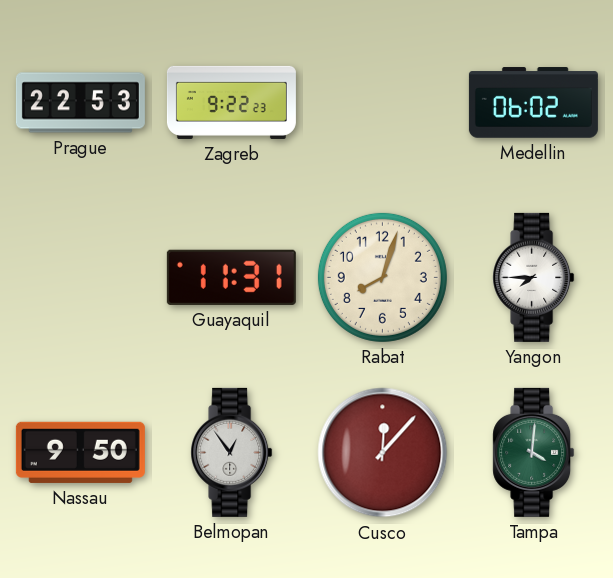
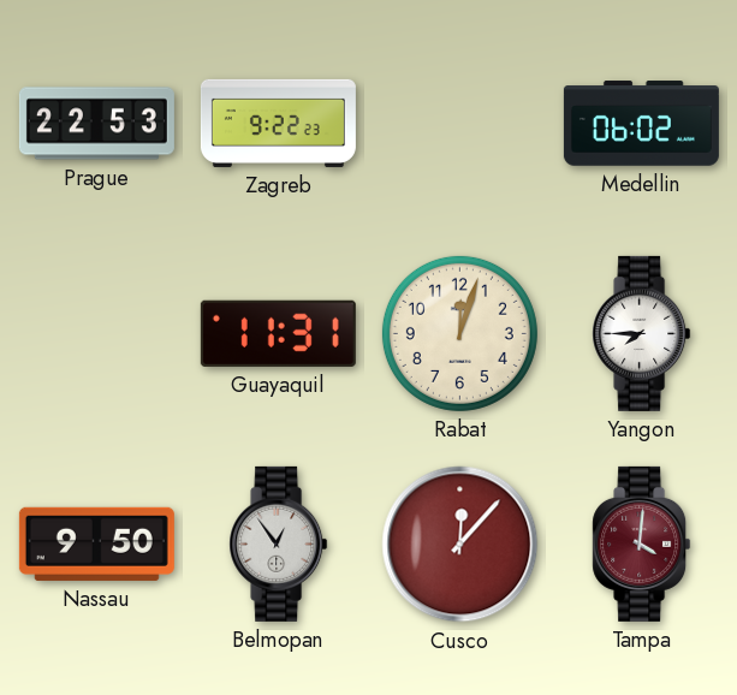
Rabat: 8:03 -> 12:03 (459, 333)
Tampa dial: green -> burgundy (642, 543)
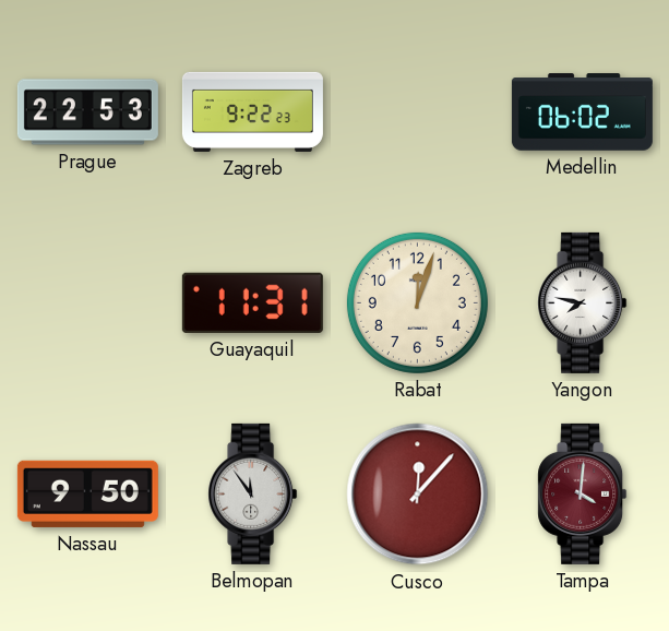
Yangon: 7:45 -> 7:47 (583, 302)
Belmopan: 12:54 -> 11:54 (253, 493)
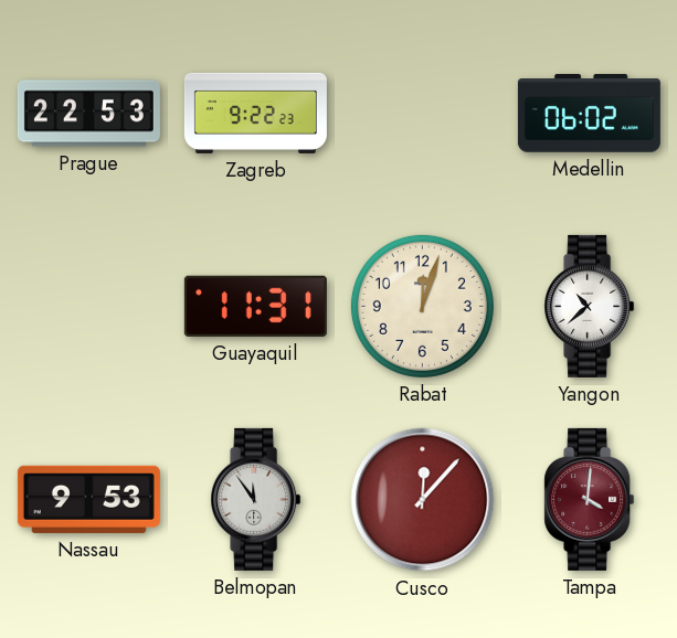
Yangon: 7:47 -> 10:38 (590, 306)
Nassau: 9:50 -> 9:53 (88, 499)
